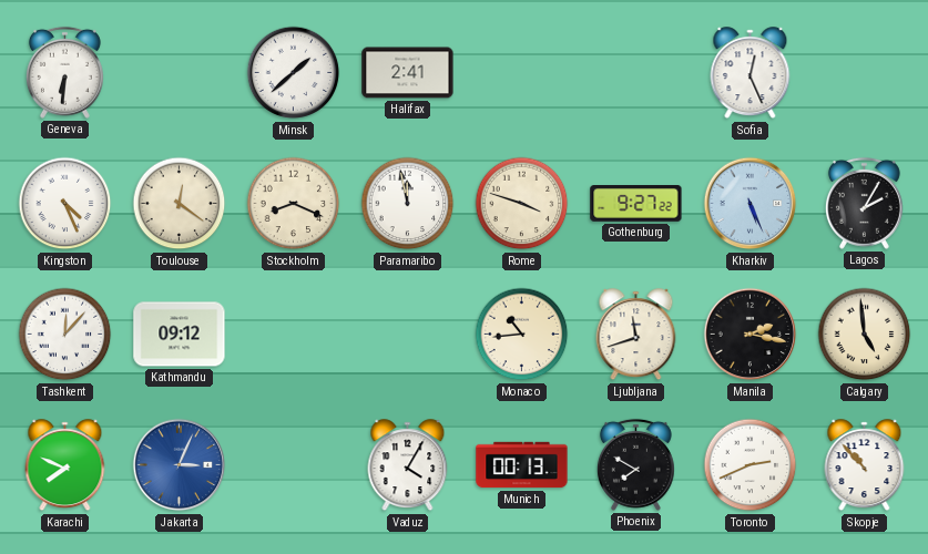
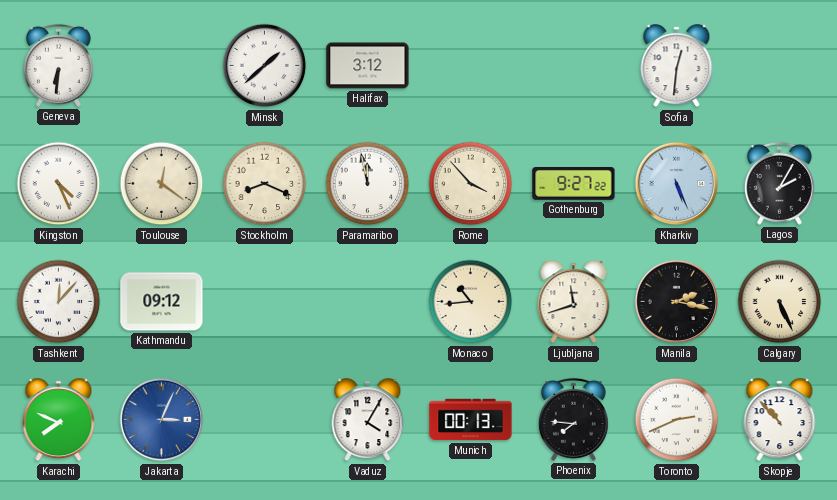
Halifax: 2:41 -> 3:12 (368, 66)
Sofia: 12:26 -> 12:31 (677, 66)
Rome: 3:48 -> 3:53 (471, 184)
Calgary: 4:59 -> 5:26 (780, 302)
Phoenix: 7:50 -> 7:46 (573, 419)
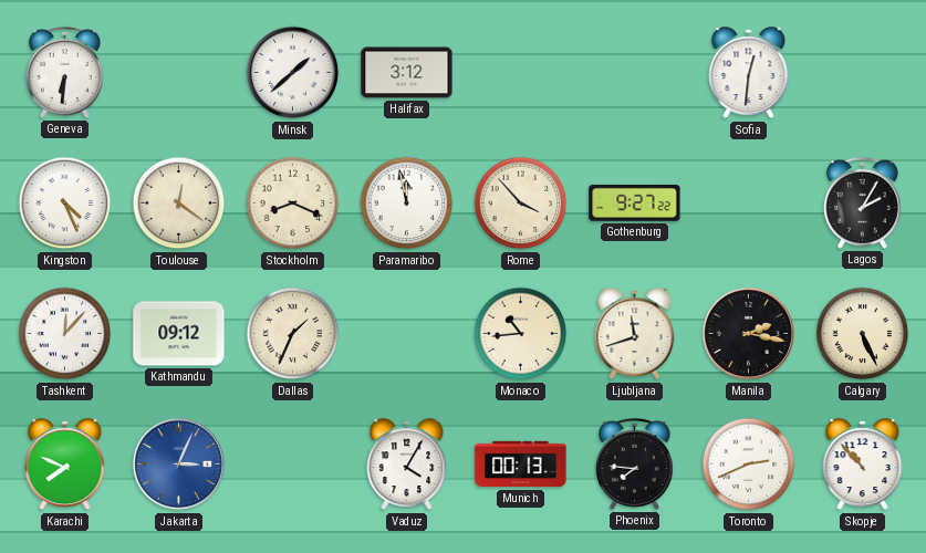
Kharkiv: 5:26 -> none (677, 184)
Dallas: none -> 1:34 (293, 334)
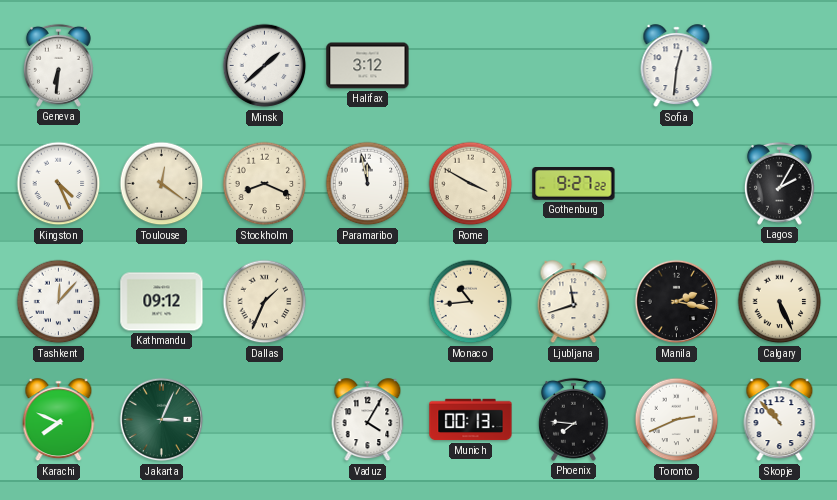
Rome: 3:53 -> 3:50 (471, 184)
Jakarta dial: blue -> green (162, 420)
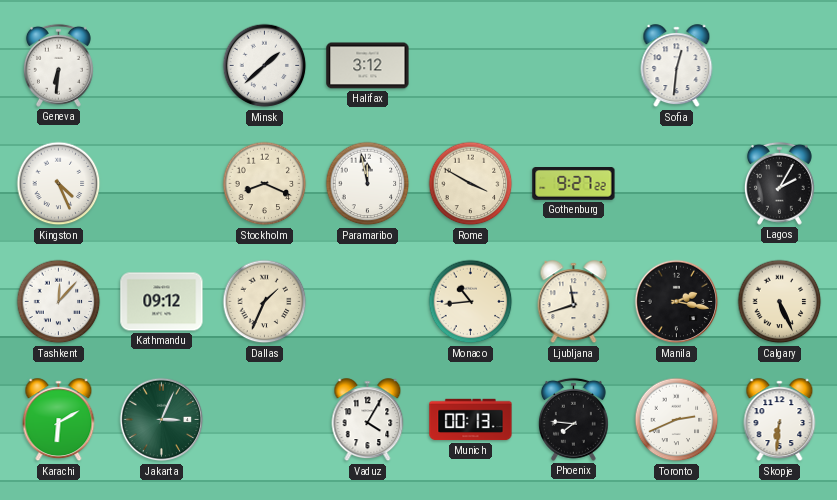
Toulouse: 12:21 -> none (162, 184)
Karachi: 7:49 -> 6:10 (59, 420)
Skopje: 10:53 -> 6:31 (780, 420)
